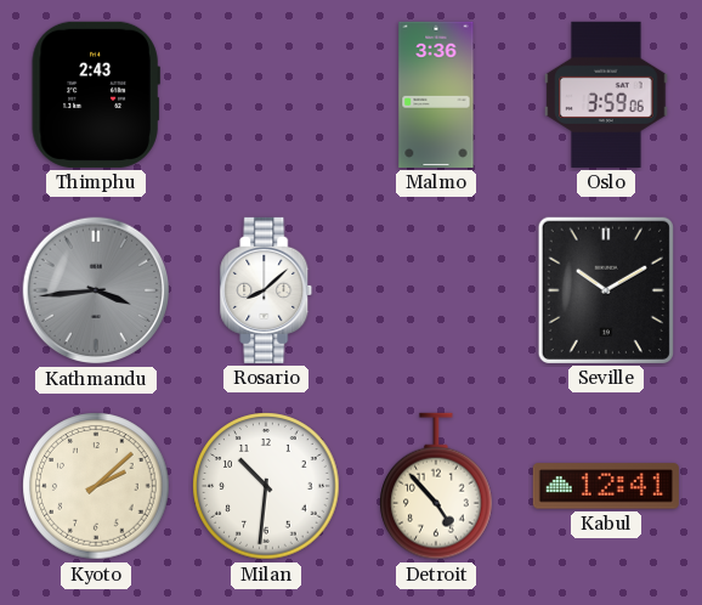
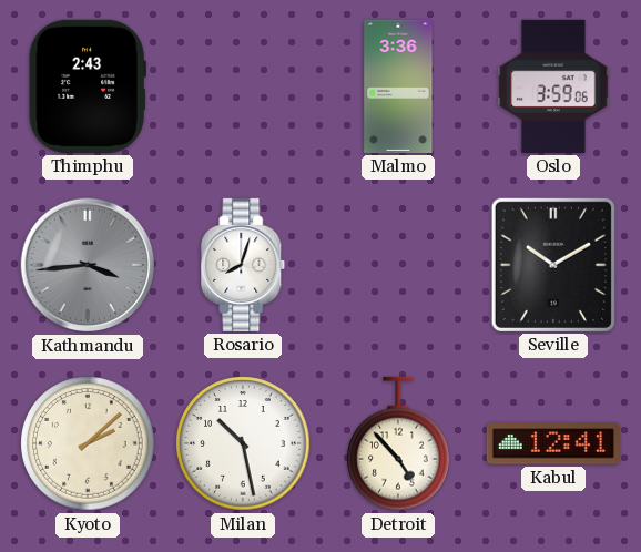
Rosario: 8:08 -> 8:03 (243, 265)
Milan: 10:31 -> 10:28 (243, 443)
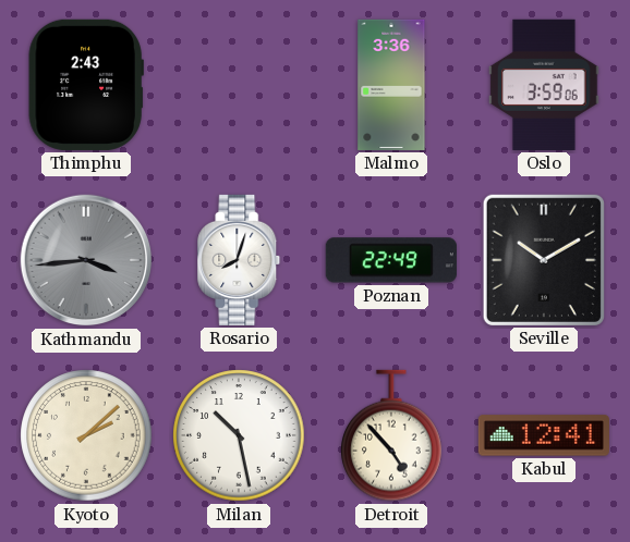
Poznan: none -> 22:49 (391, 260)
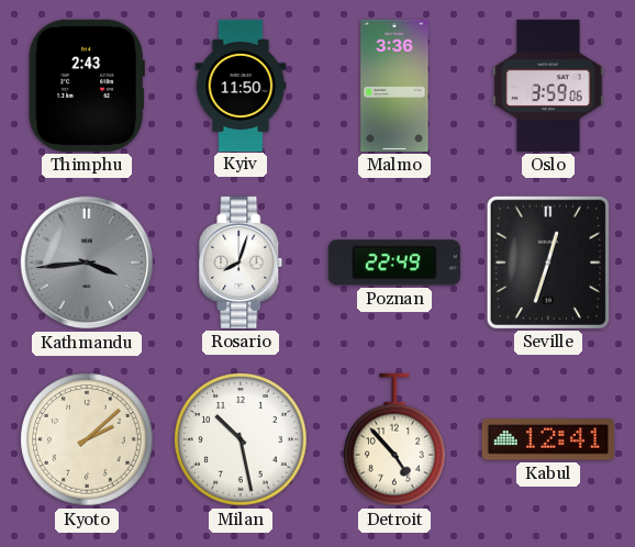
Kyiv: none -> 11:50 (241, 85)
Seville: 10:10 -> 12:33 (548, 263)
